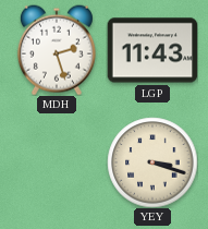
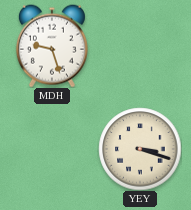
MDH: 2:27 -> 9:27 (52, 46)
LGP: 11:43 -> none (152, 50)
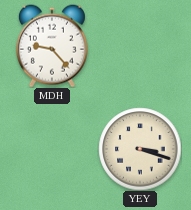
MDH: 9:27 -> 9:23 (52, 46)
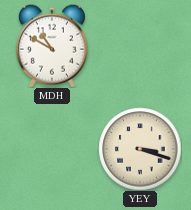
MDH: 9:23 -> 10:50 (52, 46)
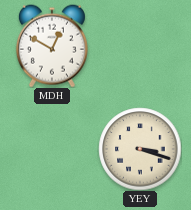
MDH: 10:50 -> 12:50 (52, 46)
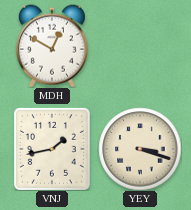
VNJ: none -> 1:43 (52, 149)
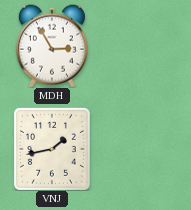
MDH: 12:50 -> 2:55 (52, 46)
YEY: 3:18 -> none (140, 149)
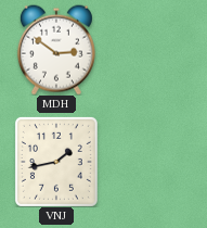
MDH: 2:55 -> 2:51 (56, 50)
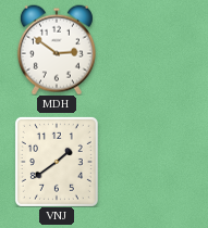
VNJ: 1:43 -> 1:39 (57, 162)
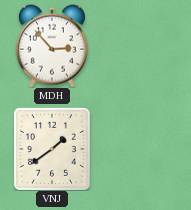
MDH: 2:51 -> 2:53 (52, 46)
